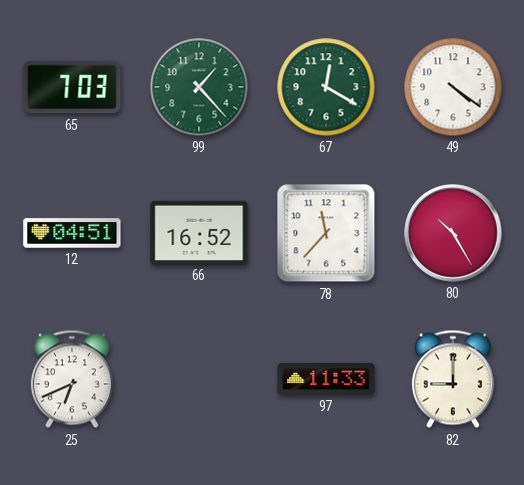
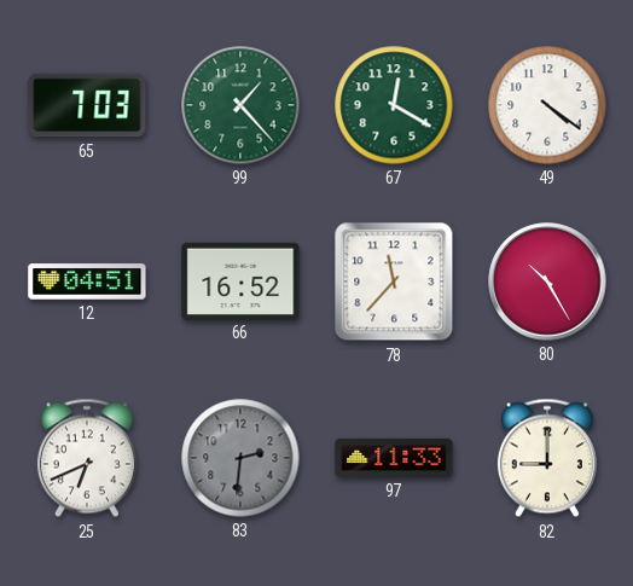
83: none -> 2:31 (240, 458)
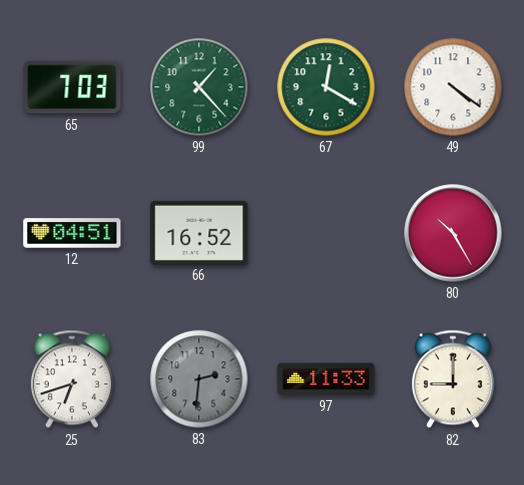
78: 11:37 -> none (394, 282)
25: 6:41 -> 6:42 (72, 379)
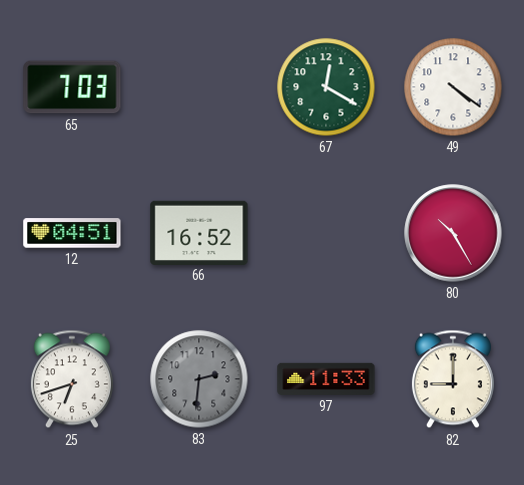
99: 1:23 -> none (199, 87)
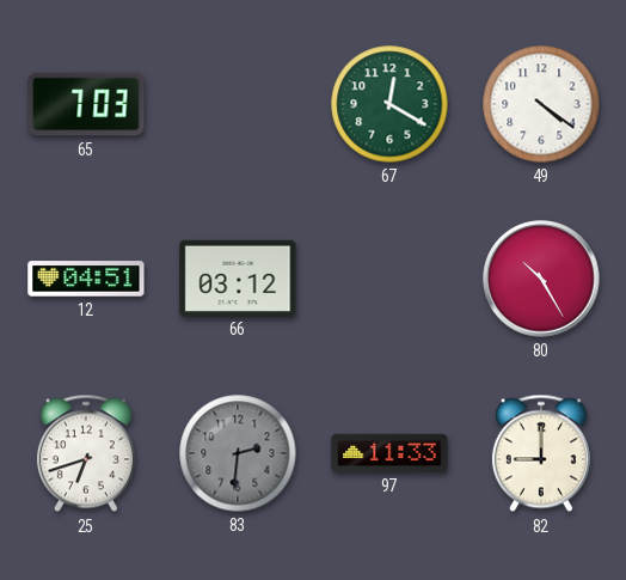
66: 16:52 -> 03:12 (238, 277)
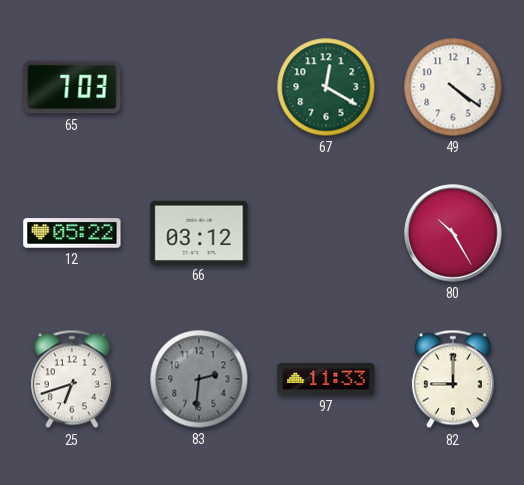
12: 04:51 -> 05:22 (72, 233)
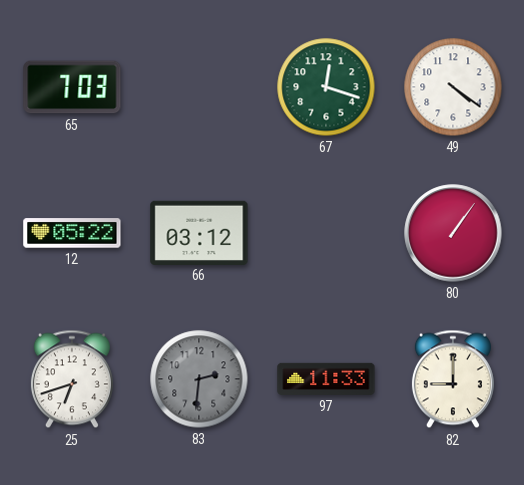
67: 12:20 -> 12:18 (326, 87)
80: 10:25 -> 1:06 (453, 233)
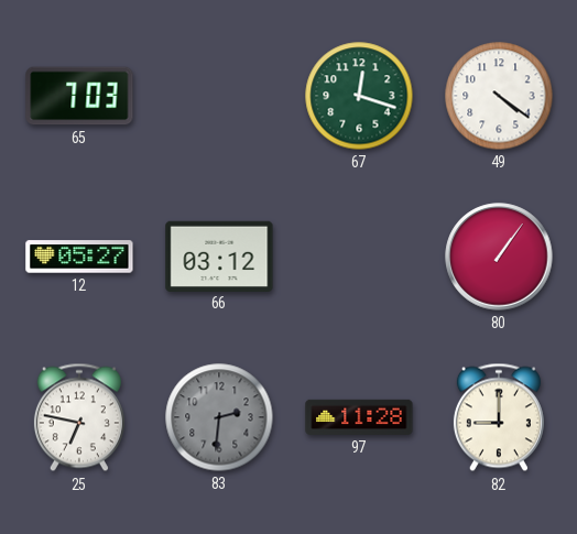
12: 05:22 -> 05:27 (79, 257)
25: 6:42 -> 6:47 (79, 417)
97: 11:33 -> 11:28 (359, 417)
